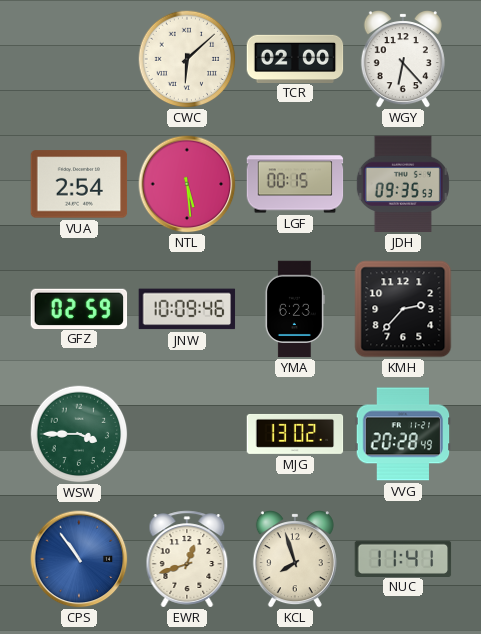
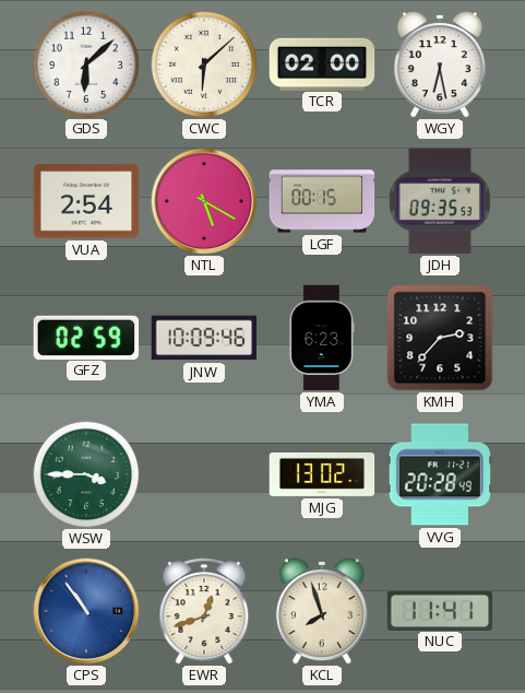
GDS: none -> 6:08 (86, 64)
WGY: 6:23 -> 6:28 (440, 66)
NTL: 5:29 -> 5:20 (204, 201)
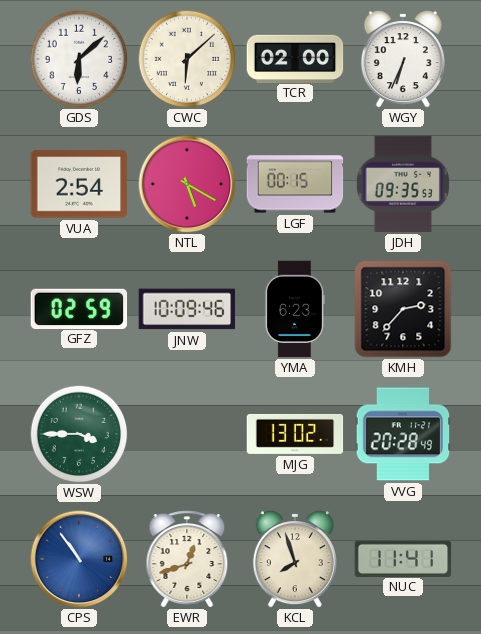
WGY: 6:28 -> 6:34 (403, 60)
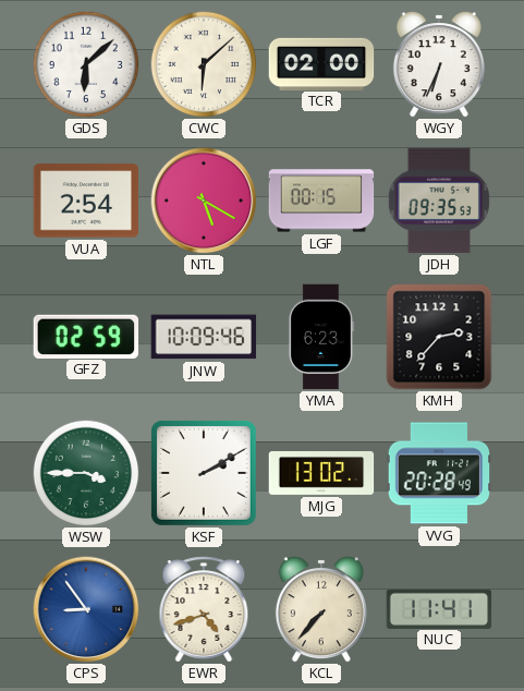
KSF: none -> 2:10 (204, 473)
CPS: 10:54 -> 8:54 (86, 609)
EWR: 12:42 -> 4:42 (204, 609)
KCL: 7:57 -> 7:37 (321, 610)
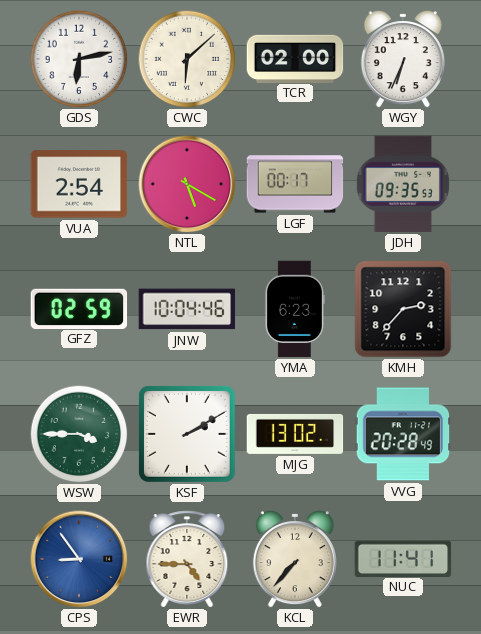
GDS: 6:08 -> 6:13 (79, 59)
LGF: 00:15 -> 00:17 (295, 184)
JNW: 10:09 -> 10:04 (187, 309)
EWR: 4:42 -> 4:45 (187, 559)
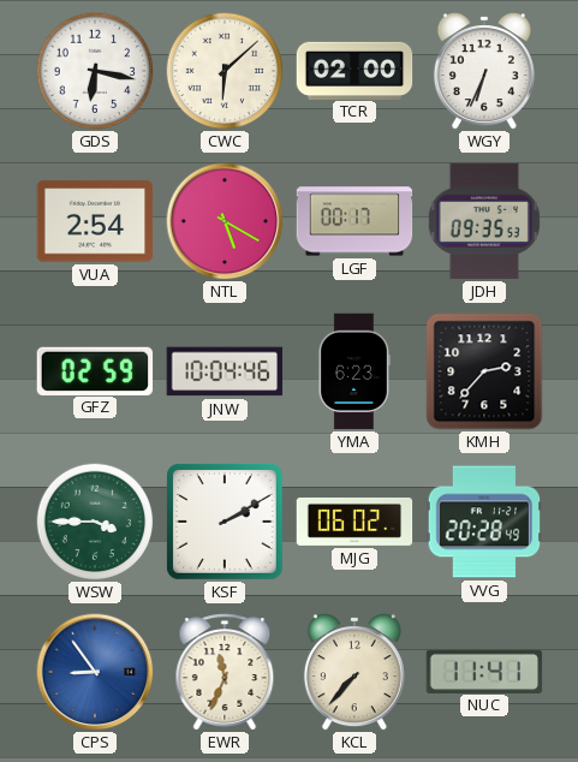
GDS: 6:13 -> 6:17 (95, 71)
MJG: 13:02 -> 06:02 (354, 522)
EWR: 4:45 -> 11:34 (225, 672)
